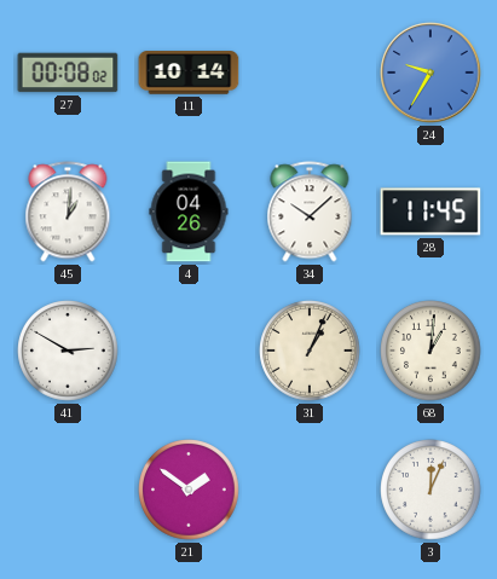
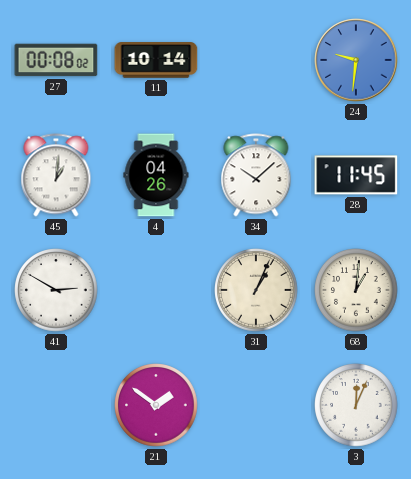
24: 9:35 -> 9:31 (356, 60)
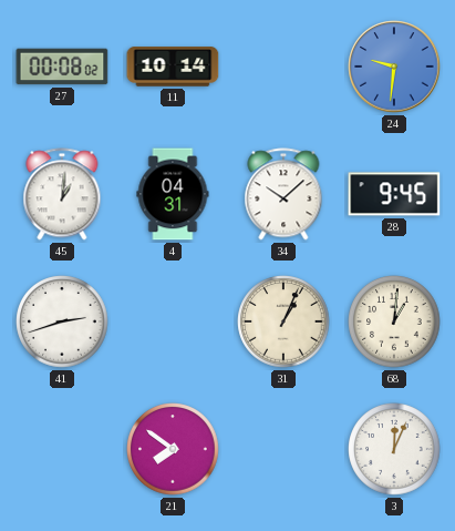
4: 04:26 -> 04:31 (173, 194)
28: 11:45 -> 9:45 (394, 194)
41: 2:50 -> 2:42 (62, 321)
21: 1:51 -> 7:51 (173, 449)
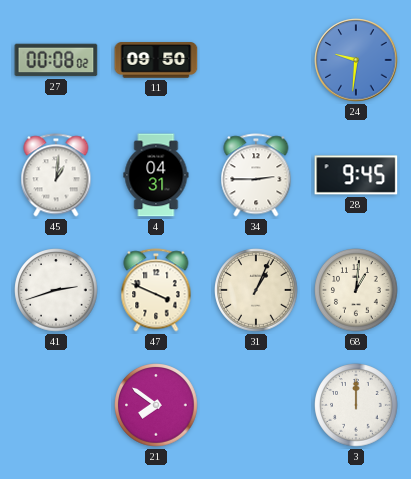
11: 10:14 -> 09:50 (156, 60)
34: 10:08 -> 2:45 (256, 175)
47: none -> 3:49 (156, 290)
3: 12:04 -> 12:00 (356, 405)
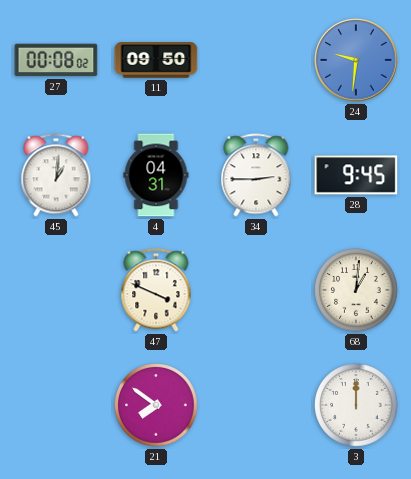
41: 2:42 -> none (56, 290)
31: 1:04 -> none (256, 290)
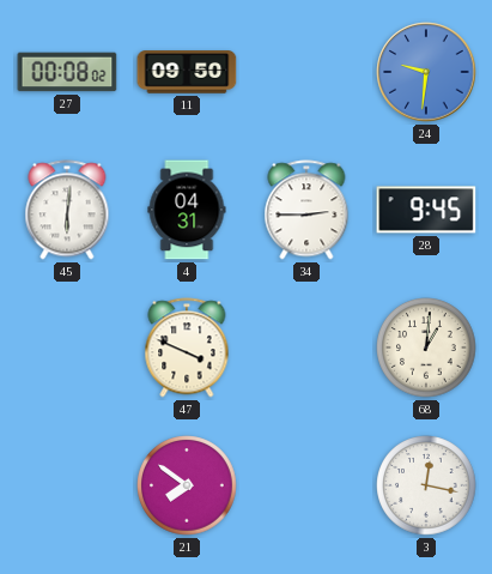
45: 1:01 -> 6:01 (67, 210)
3: 12:00 -> 12:17 (426, 485)
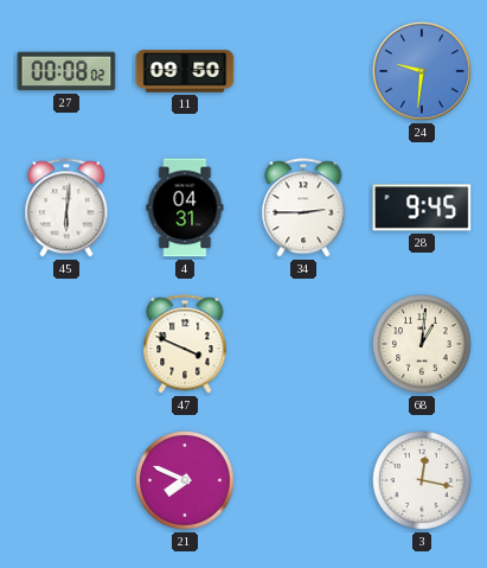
21: 7:51 -> 7:49 (185, 480)
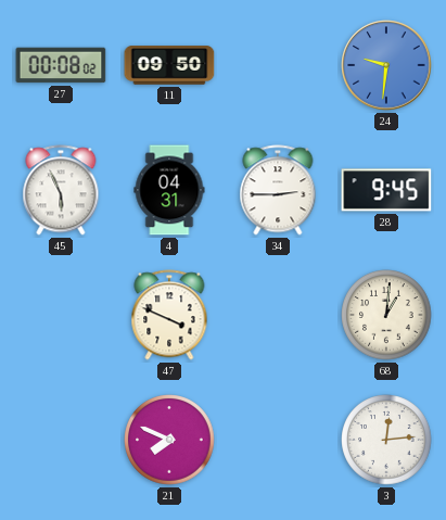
45: 6:01 -> 5:56 (61, 190)
3: 12:17 -> 12:14 (386, 440)
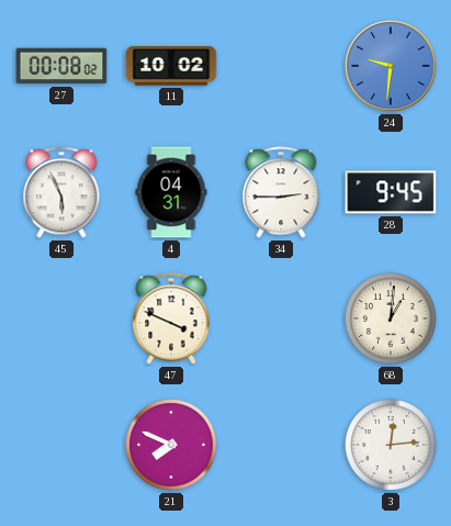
11: 09:50 -> 10:02 (171, 66)
